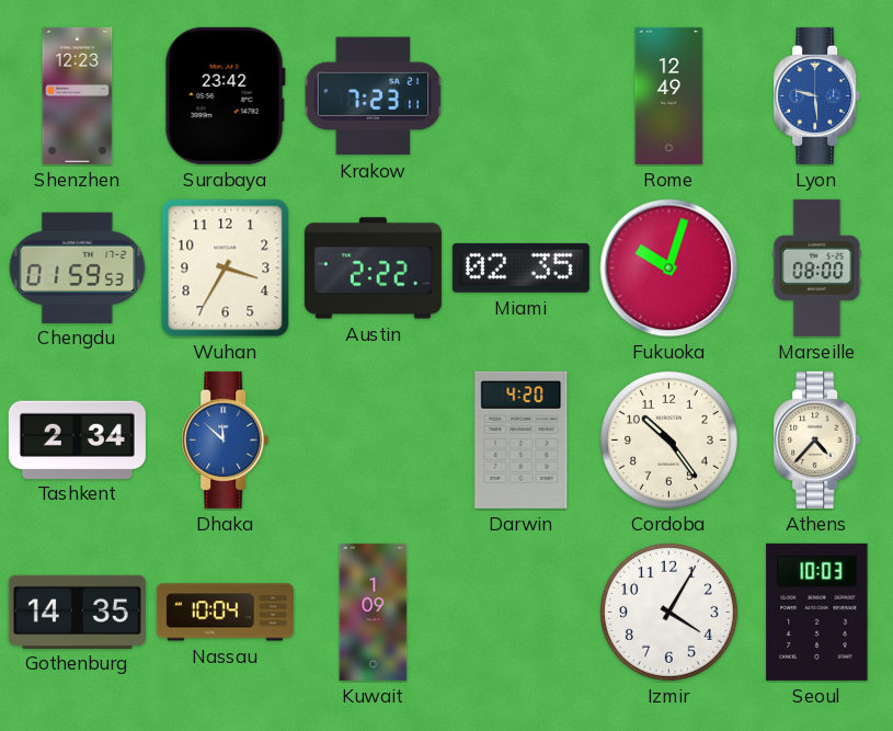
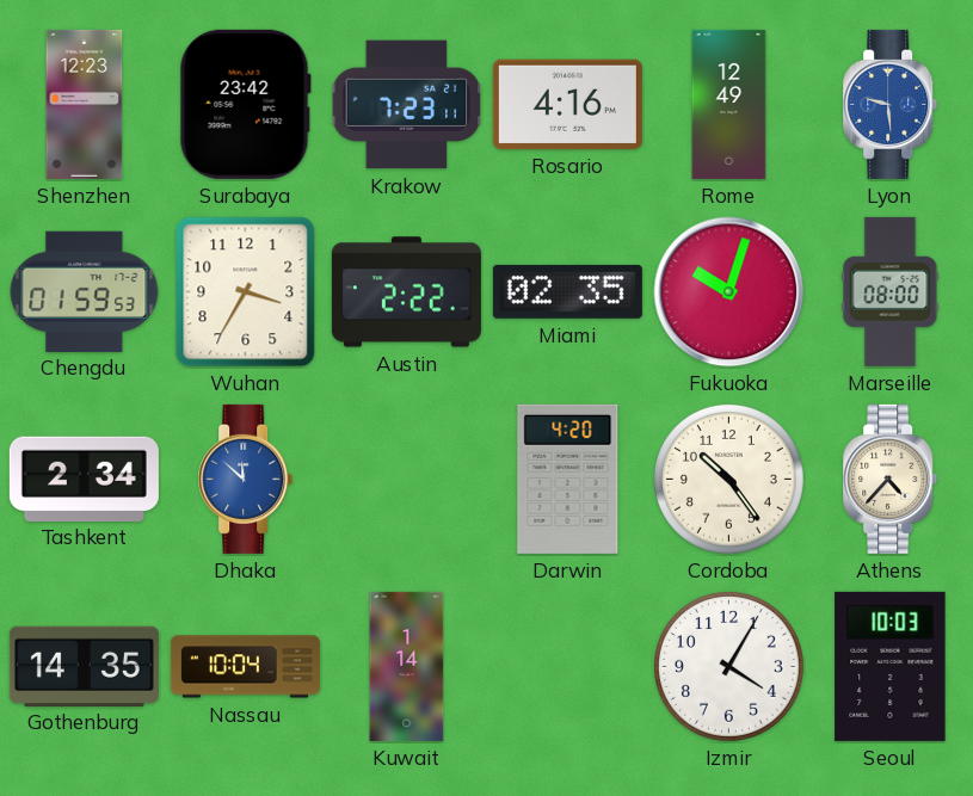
Rosario: none -> 4:16 (567, 104)
Kuwait: 1:09 -> 1:14 (407, 666)
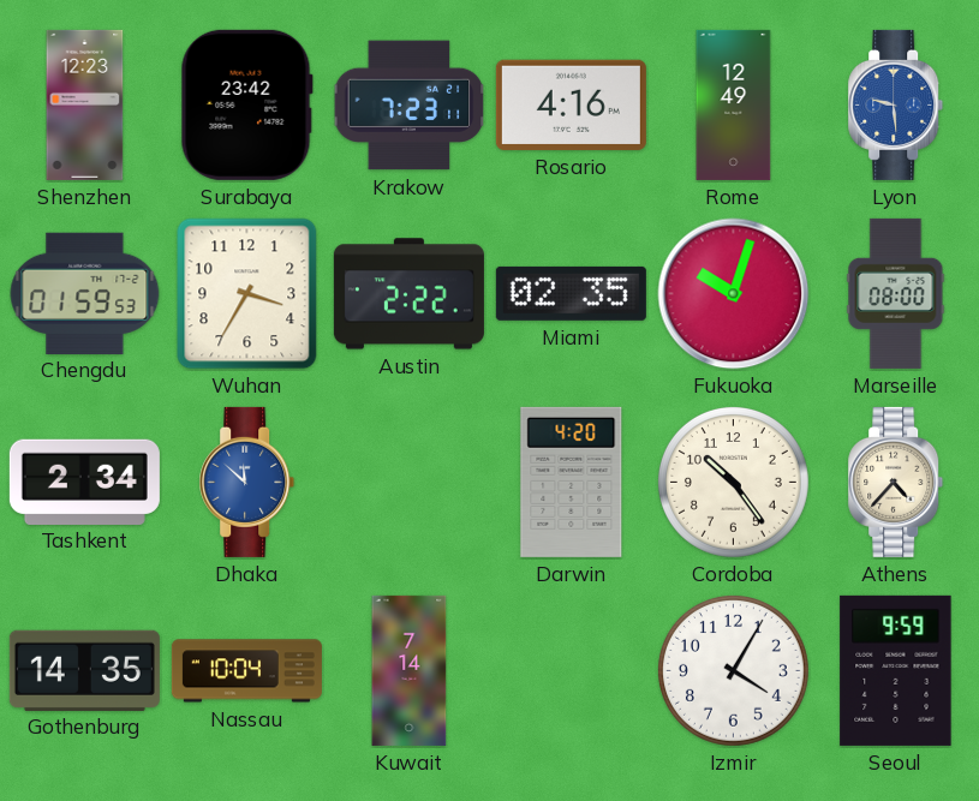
Kuwait: 1:14 -> 7:14 (410, 670)
Seoul: 10:03 -> 9:59 (896, 670)
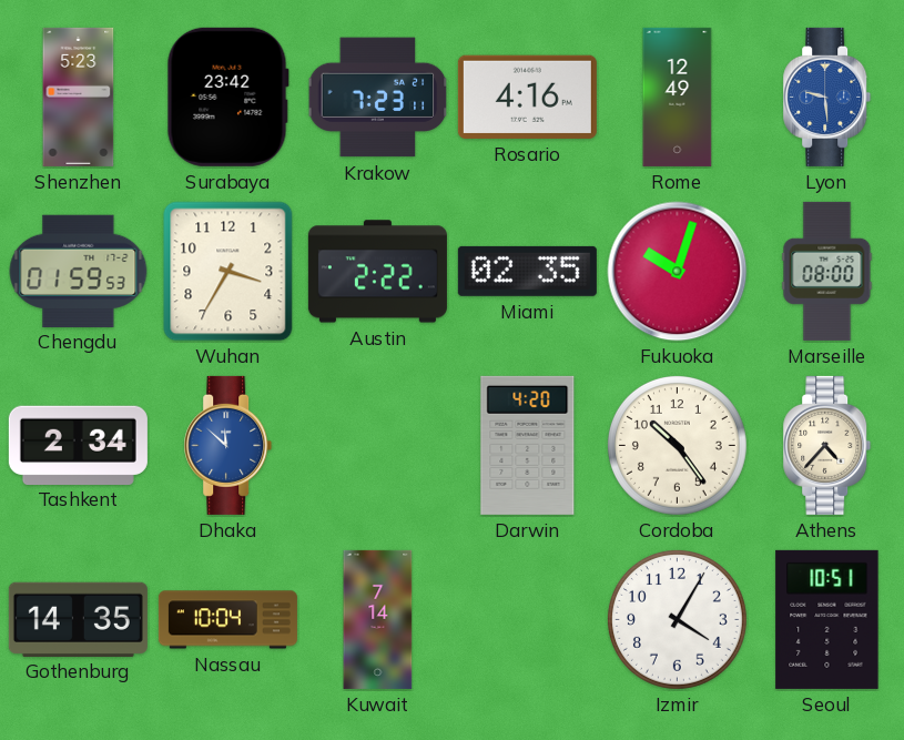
Shenzhen: 12:23 -> 5:23 (79, 97)
Seoul: 9:59 -> 10:51 (827, 619)
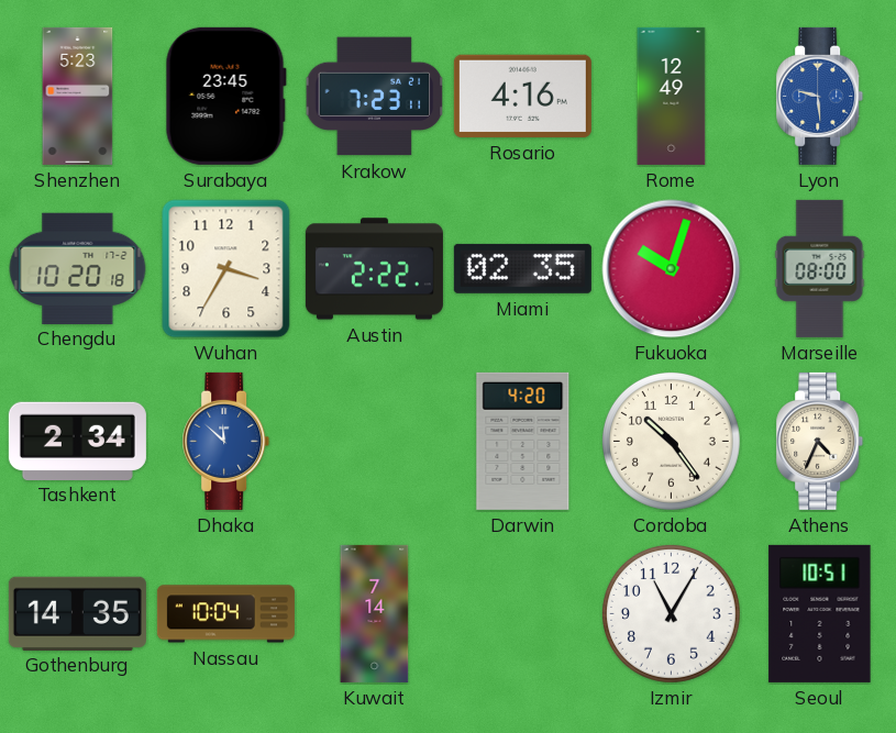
Surabaya: 23:42 -> 23:45 (225, 96)
Chengdu: 01:59 -> 10:20 (78, 268)
Athens: 4:37 -> 4:34 (820, 441)
Izmir: 4:05 -> 11:05 (671, 613)
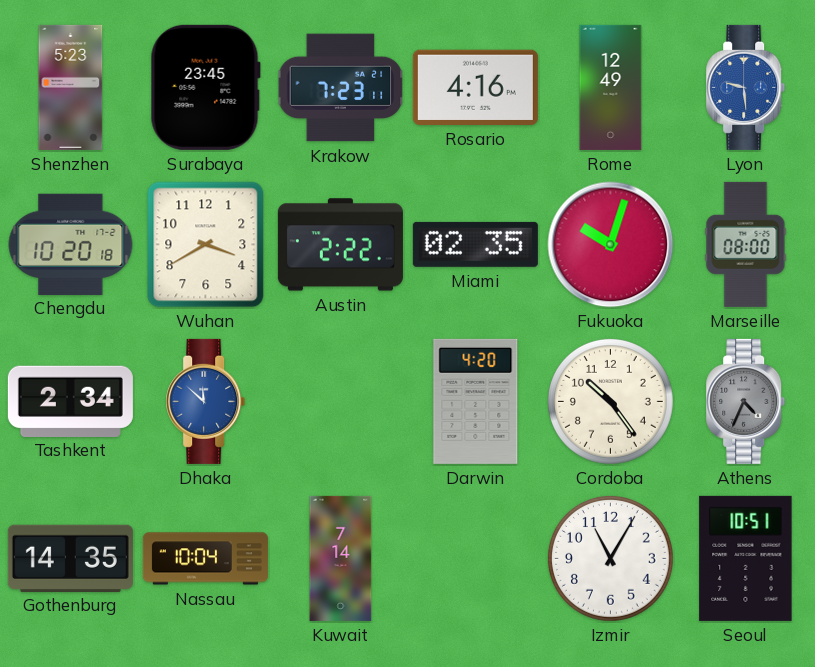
Wuhan: 3:35 -> 3:40 (206, 245)
Athens dial: cream -> grey (746, 401)
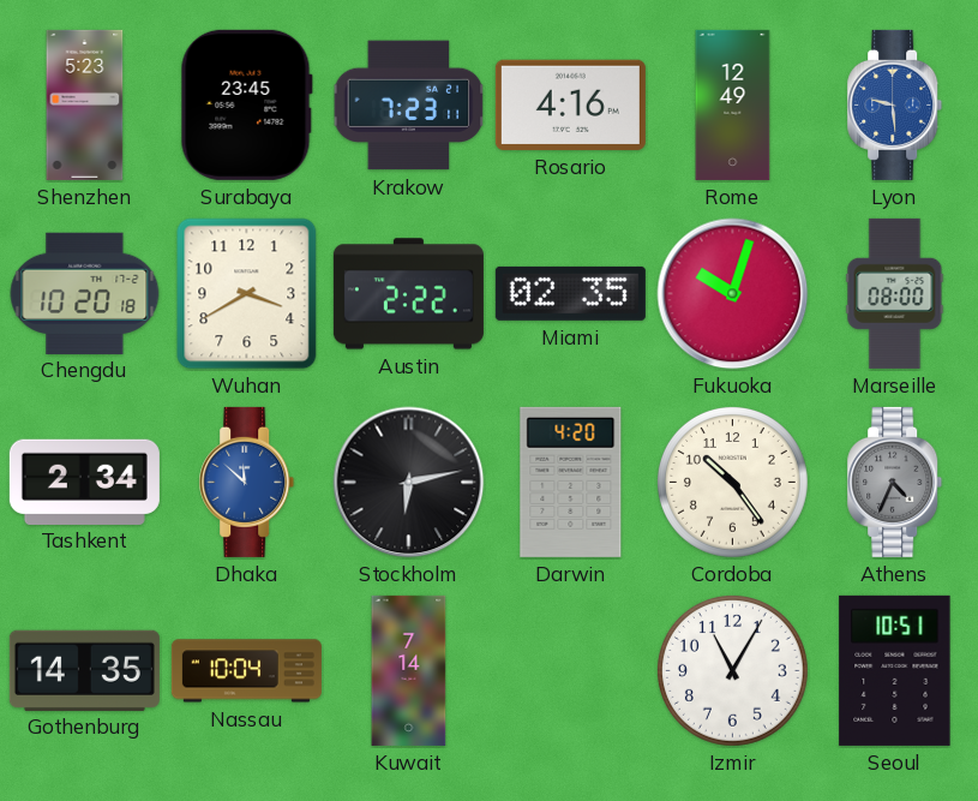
Stockholm: none -> 6:13 (409, 483)
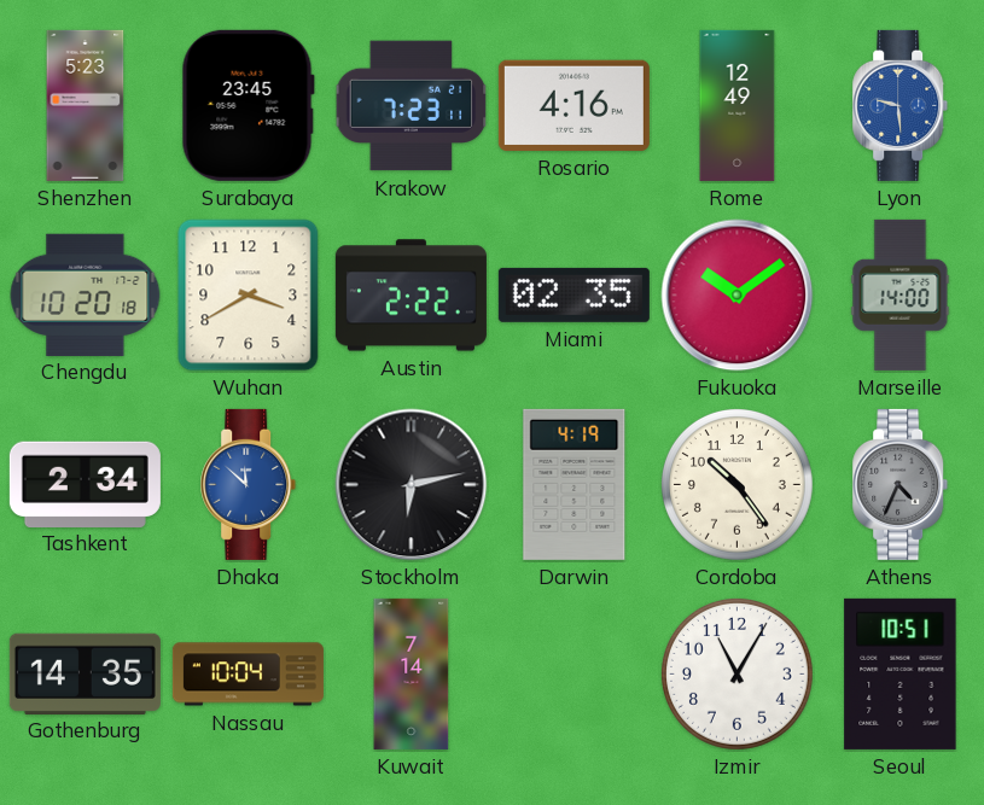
Fukuoka: 10:03 -> 10:09 (738, 296)
Marseille: 08:00 -> 14:00 (901, 294)
Darwin: 4:20 -> 4:19 (575, 484)
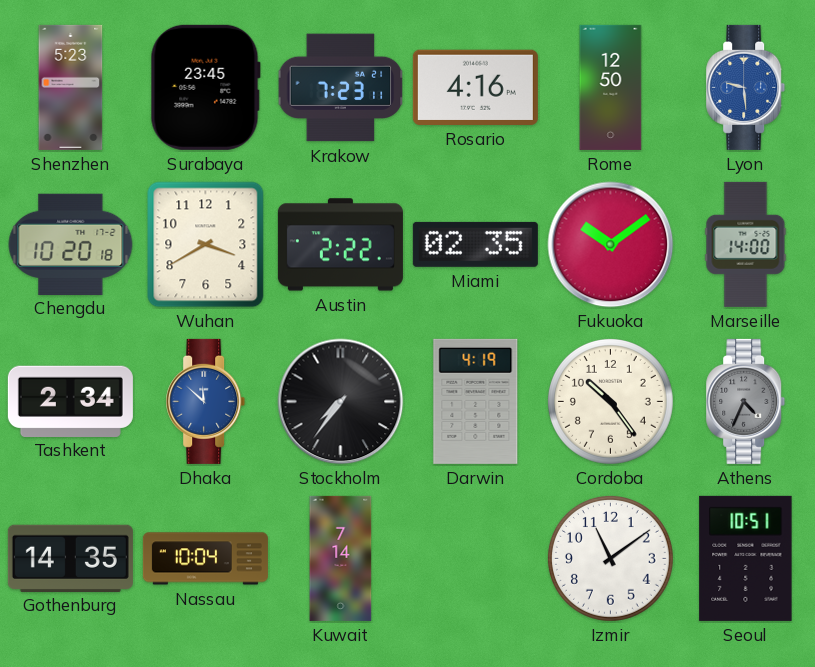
Rome: 12:49 -> 12:50 (611, 87)
Stockholm: 6:13 -> 7:36 (341, 402)
Izmir: 11:05 -> 11:09 (610, 558)
